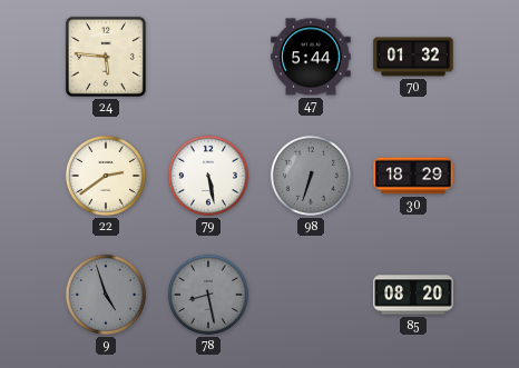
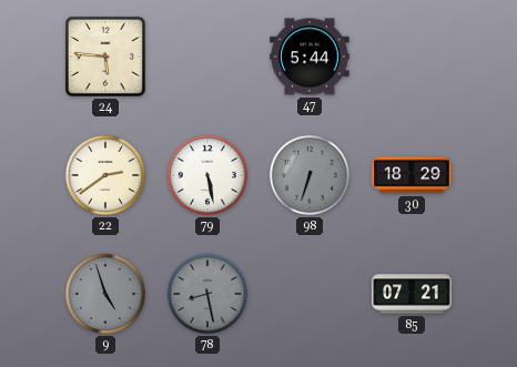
70: 01:32 -> none (413, 57)
85: 08:20 -> 07:21 (412, 294)
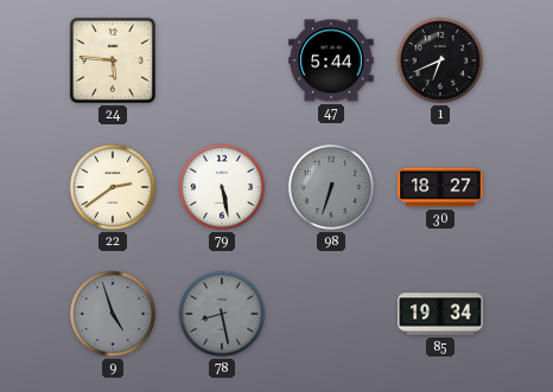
1: none -> 6:41 (440, 60)
30: 18:29 -> 18:27 (440, 187)
85: 07:21 -> 19:34 (440, 314)
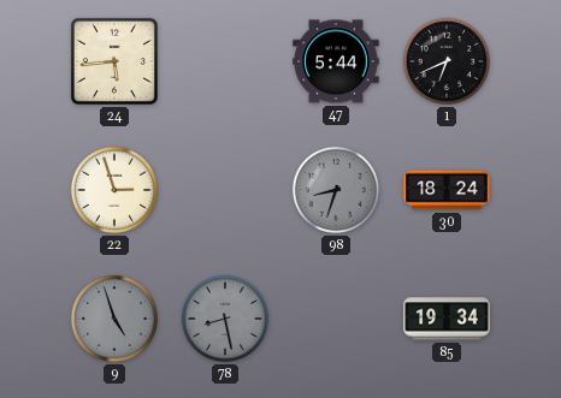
24: 5:46 -> 5:44 (114, 61)
22: 2:39 -> 2:57 (114, 190)
79: 5:28 -> none (222, 187)
98: 6:33 -> 8:33 (336, 190)
30: 18:27 -> 18:24 (447, 190)
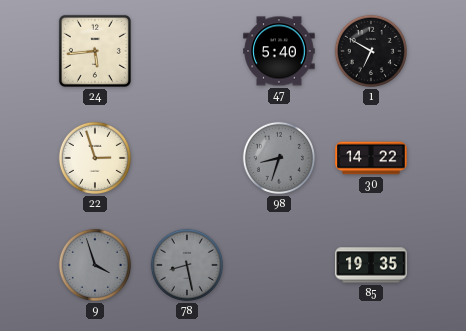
47: 5:44 -> 5:40 (279, 51)
1: 6:41 -> 6:50 (371, 51)
30: 18:24 -> 14:22 (371, 158)
9: 4:57 -> 3:57 (95, 265)
85: 19:34 -> 19:35 (371, 265)
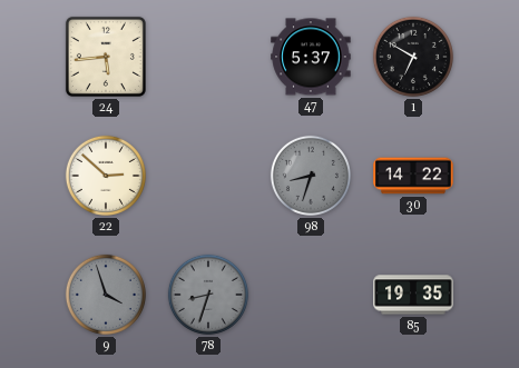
47: 5:40 -> 5:37 (311, 57)
22: 2:57 -> 2:52 (106, 176)
78: 8:28 -> 8:33 (208, 295)
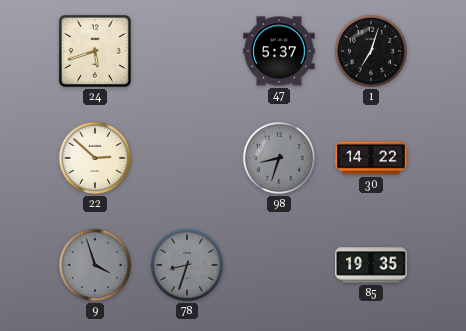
24: 5:44 -> 5:42 (95, 51)
1: 6:50 -> 7:03 (371, 51)
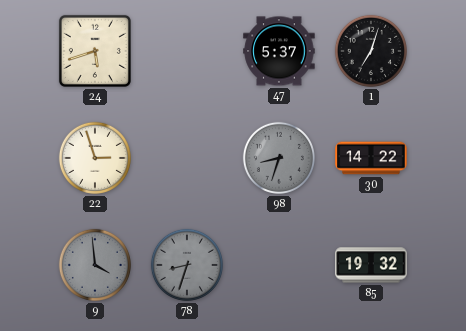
22: 2:52 -> 2:57 (95, 158)
9: 3:57 -> 3:59 (95, 265)
85: 19:35 -> 19:32 (371, 265)
